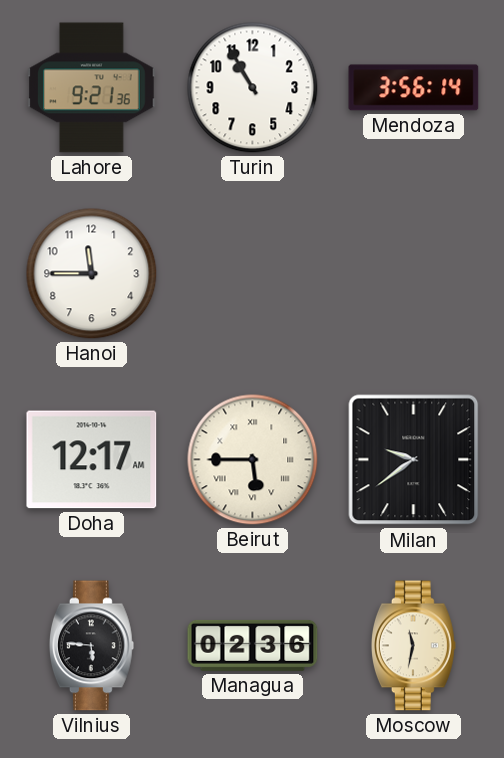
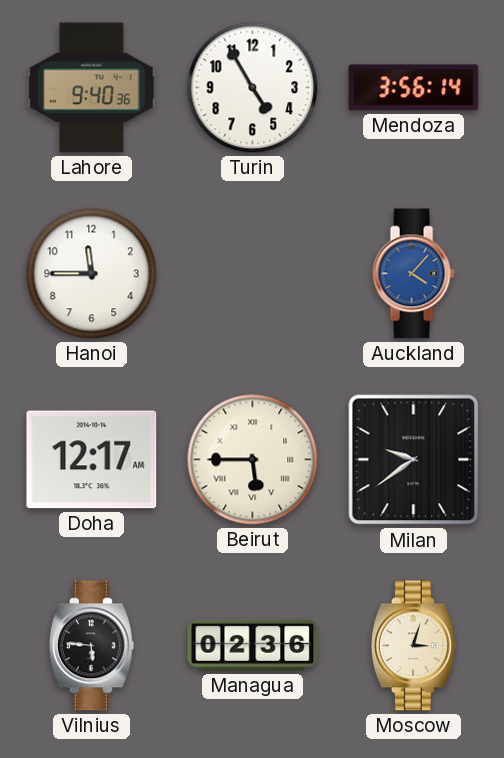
Lahore: 9:21 -> 9:40 (92, 88)
Turin: 10:55 -> 4:55 (253, 88)
Auckland: none -> 4:07 (413, 274)
Moscow: 11:32 -> 3:03 (413, 646)
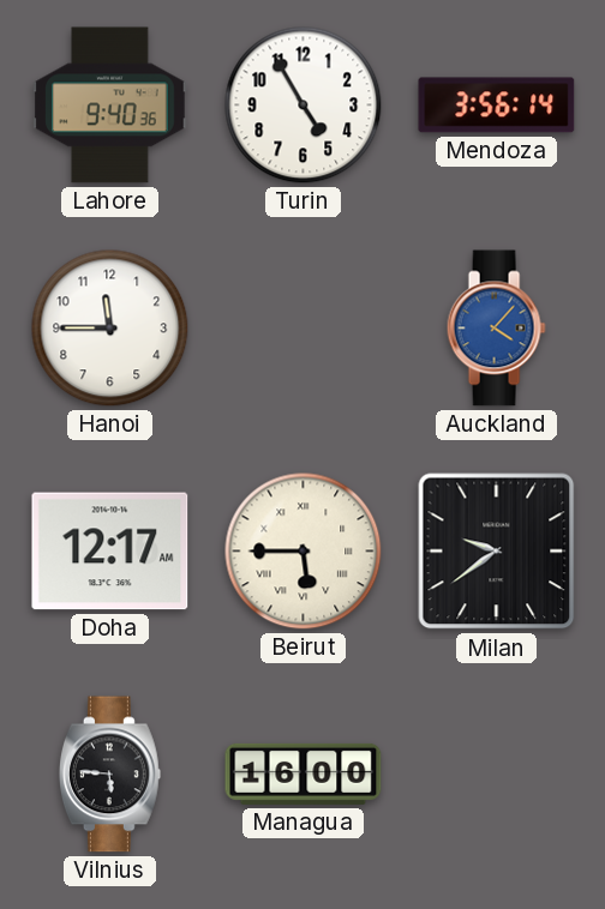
Managua: 02:36 -> 16:00 (304, 773)
Moscow: 3:03 -> none (413, 646)
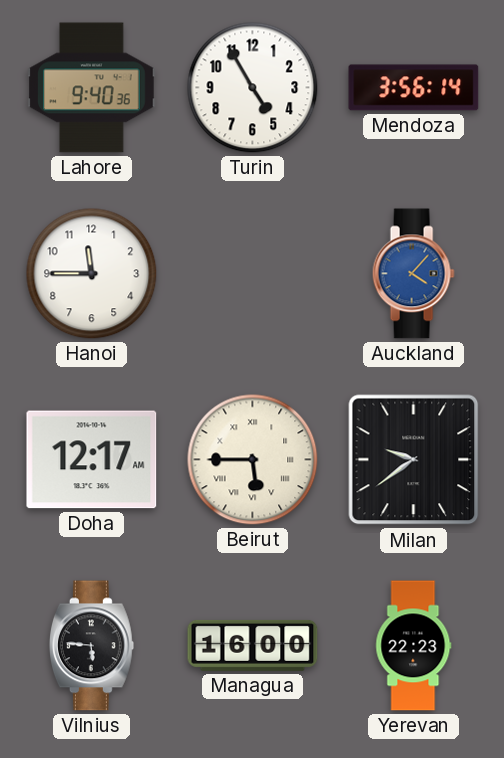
Yerevan: none -> 22:23 (414, 646)
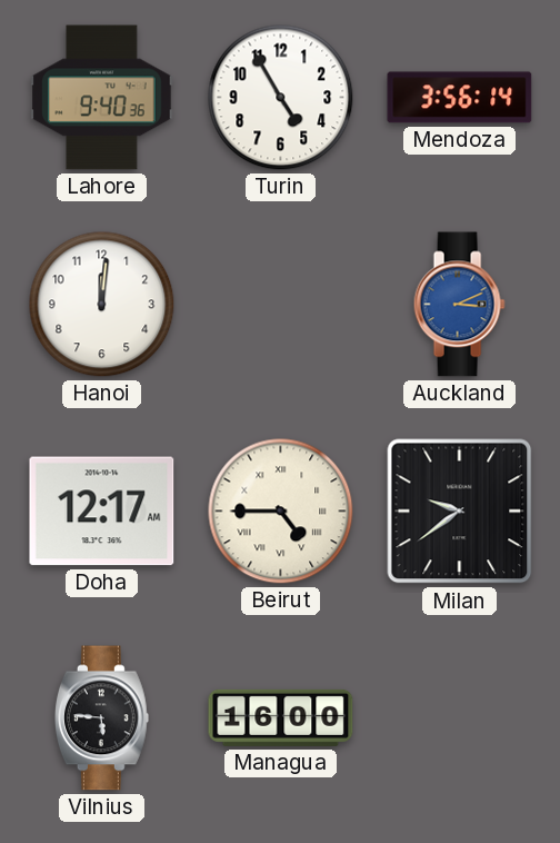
Hanoi: 11:45 -> 12:01 (102, 305)
Auckland: 4:07 -> 3:11 (459, 305)
Beirut: 5:45 -> 4:45 (281, 512)
Yerevan: 22:23 -> none (414, 646)
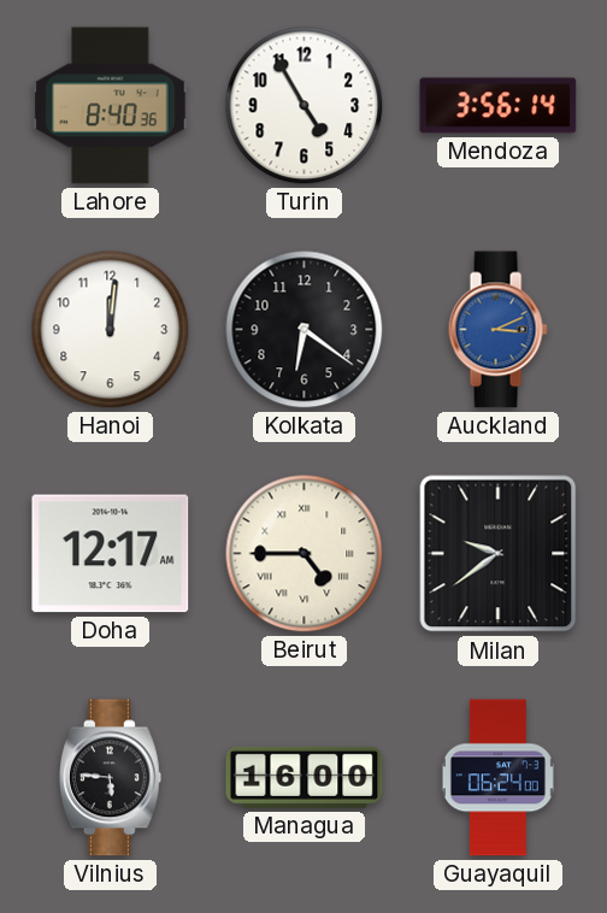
Lahore: 9:40 -> 8:40 (111, 106)
Kolkata: none -> 6:21 (305, 330)
Guayaquil: none -> 06:24 (497, 778)
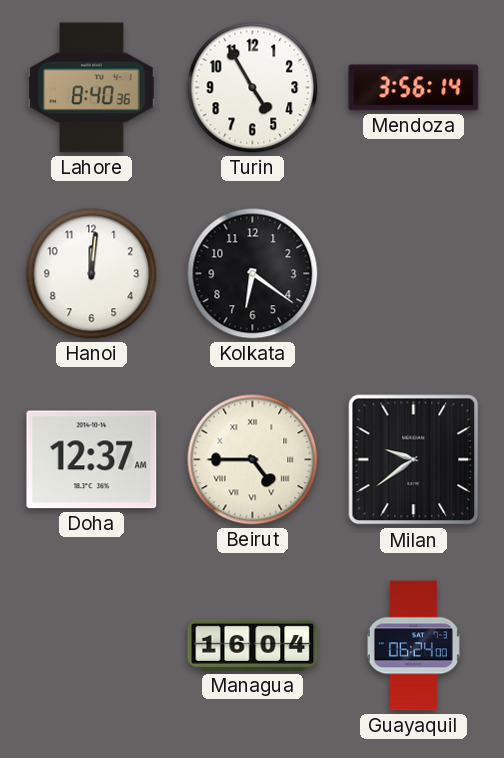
Auckland: 3:11 -> none (497, 330)
Doha: 12:17 -> 12:37 (92, 460)
Vilnius: 5:46 -> none (110, 778)
Managua: 16:00 -> 16:04 (253, 645)
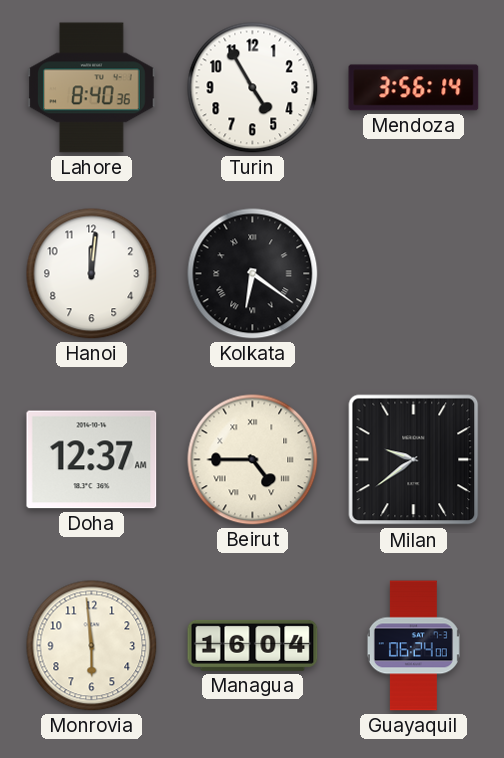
Kolkata numerals: Arabic -> Roman (253, 274)
Monrovia: none -> 5:59 (92, 646)
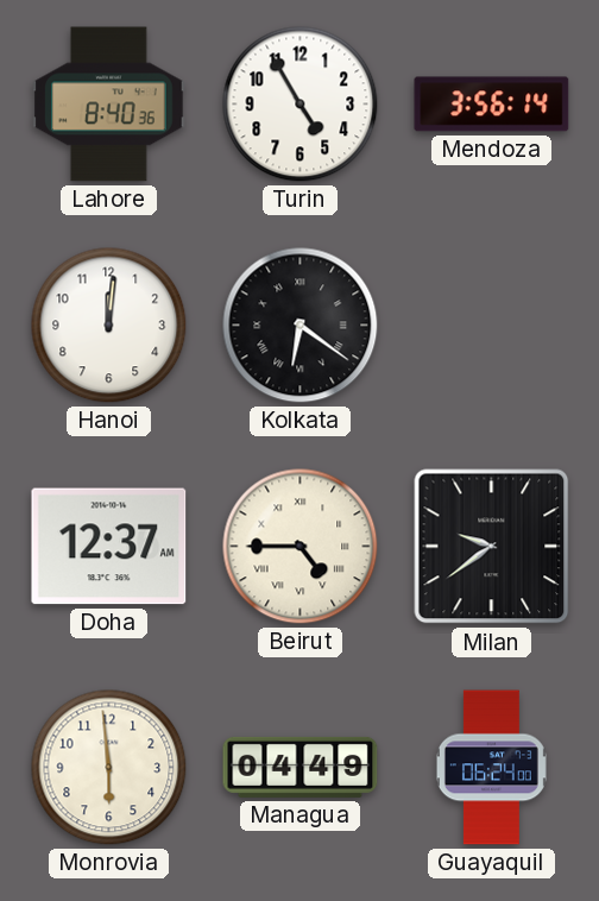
Managua: 16:04 -> 04:49 (301, 767)
